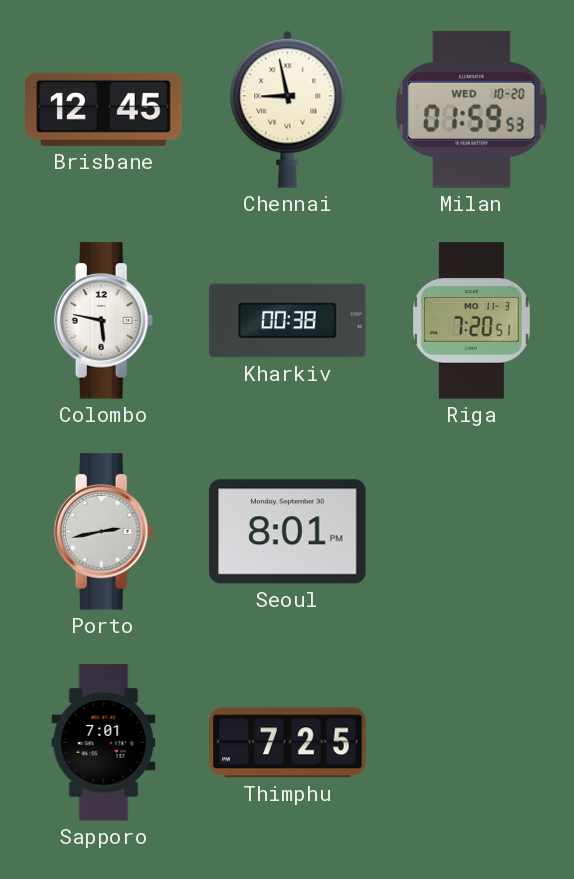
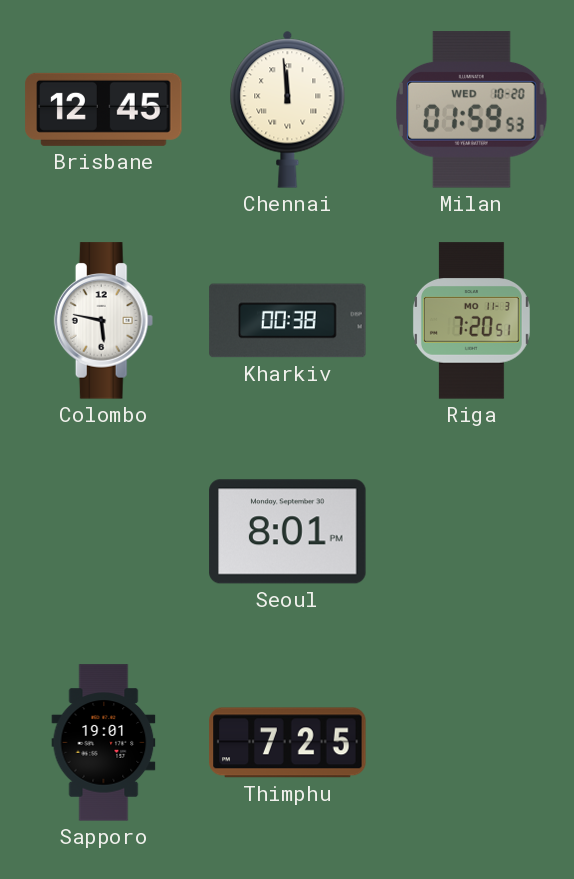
Chennai: 8:58 -> 11:59 (288, 109)
Porto: 2:43 -> none (104, 532)
Sapporo: 7:01 -> 19:01 (104, 743)
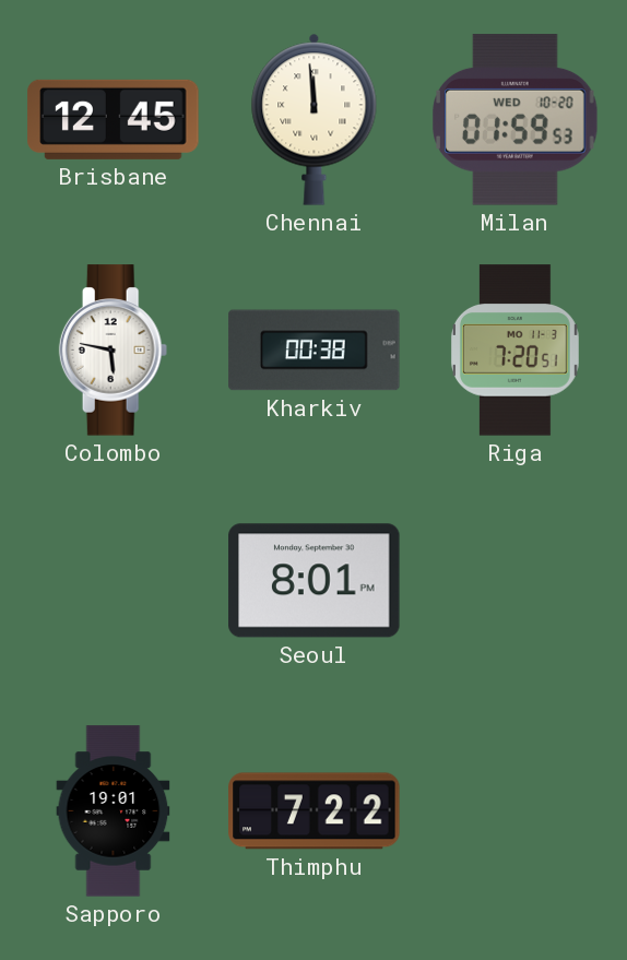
Thimphu: 7:25 -> 7:22 (315, 811)
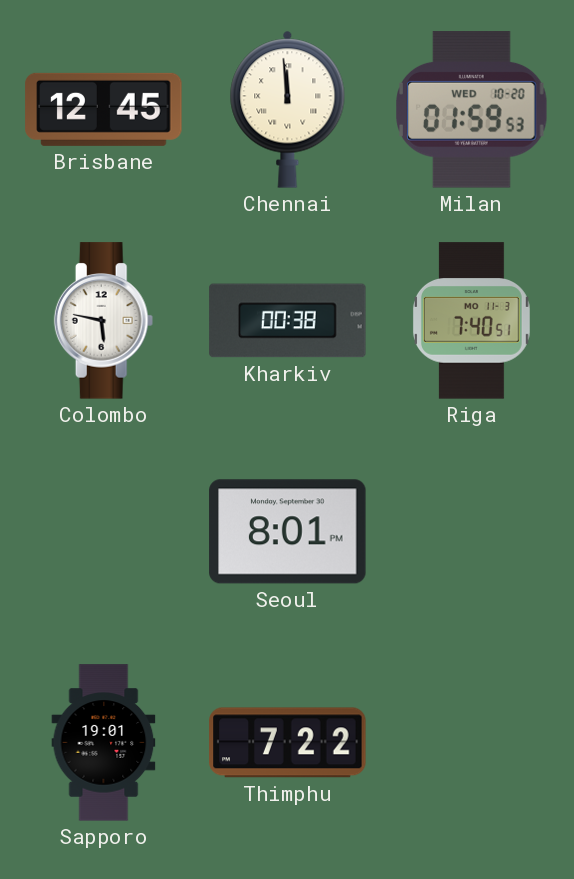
Riga: 7:20 -> 7:40 (471, 321)
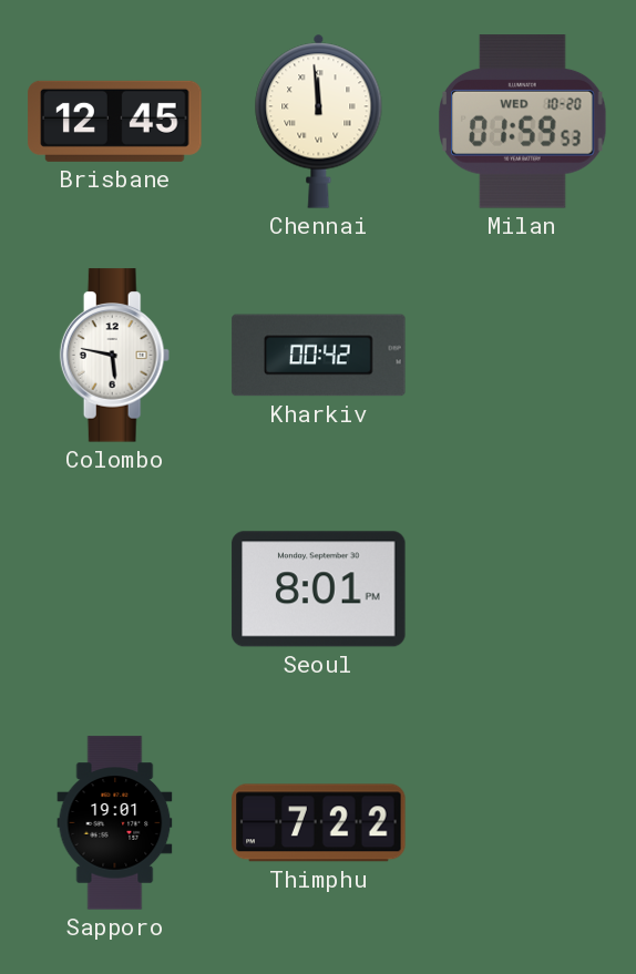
Kharkiv: 00:38 -> 00:42 (319, 356)
Riga: 7:40 -> none (471, 321)
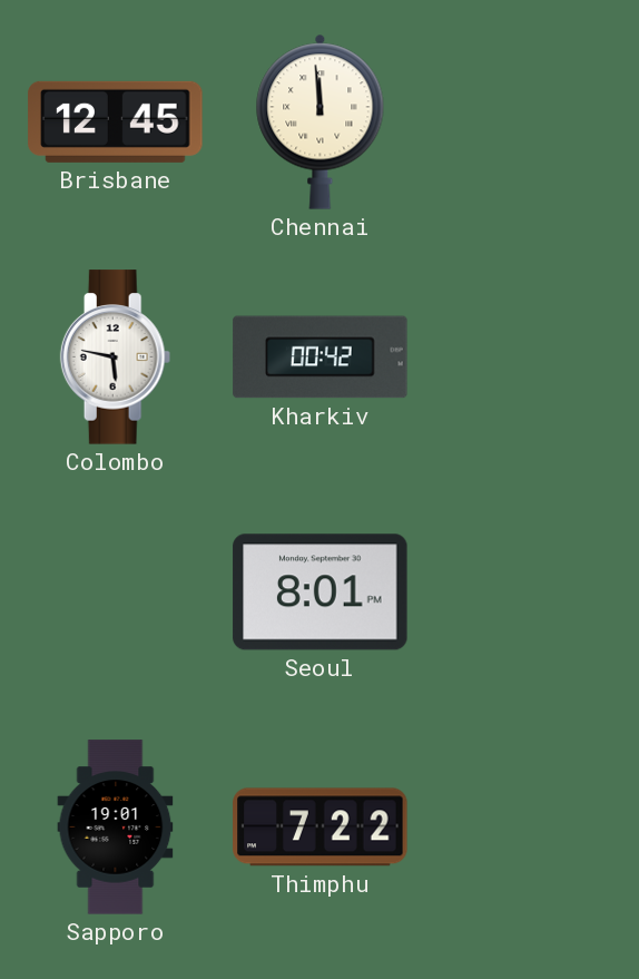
Milan: 01:59 -> none (523, 122)
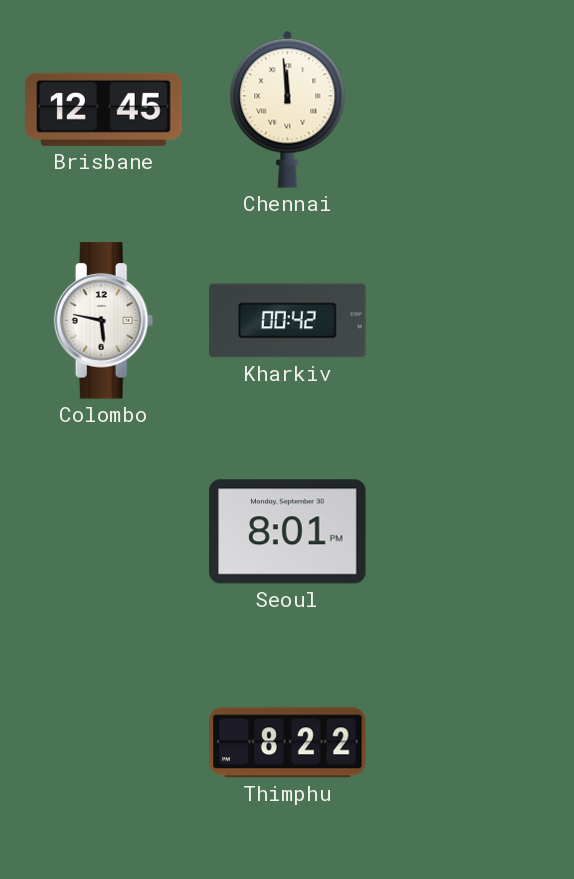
Sapporo: 19:01 -> none (116, 828)
Thimphu: 7:22 -> 8:22 (288, 743)
